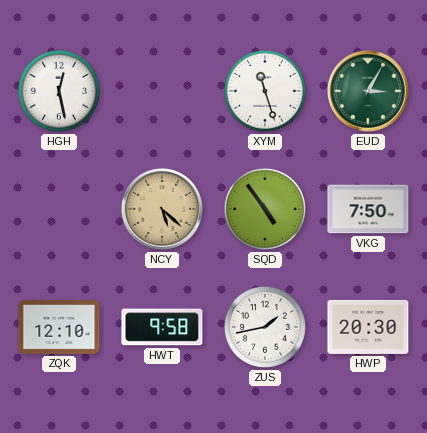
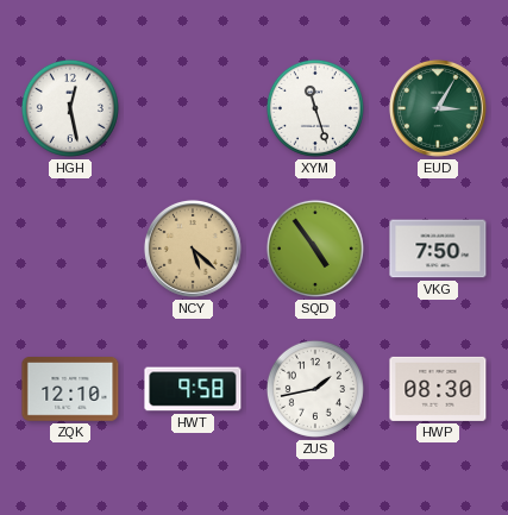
HWP: 20:30 -> 08:30 (438, 389)
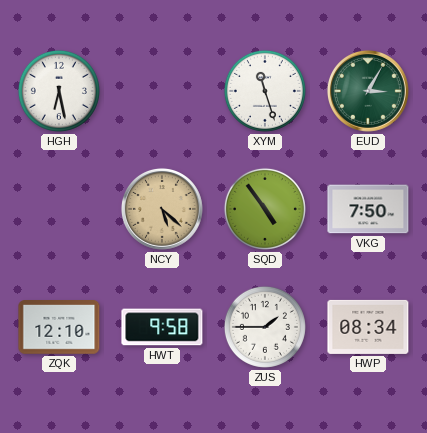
HGH: 12:28 -> 6:28 (59, 91)
ZUS: 1:43 -> 1:45 (265, 327)
HWP: 08:30 -> 08:34 (368, 327)
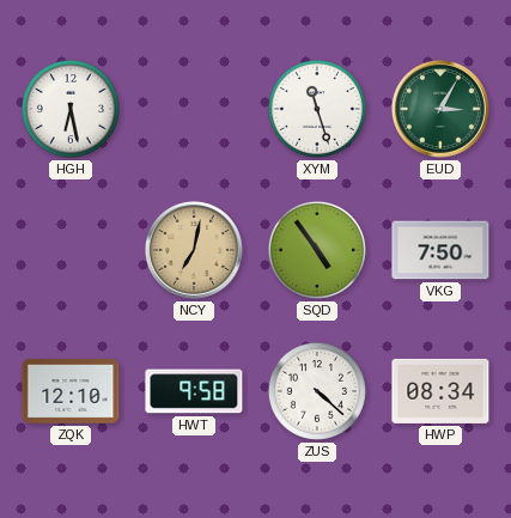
NCY: 5:22 -> 7:02 (194, 250)
ZUS: 1:45 -> 4:22 (317, 391)
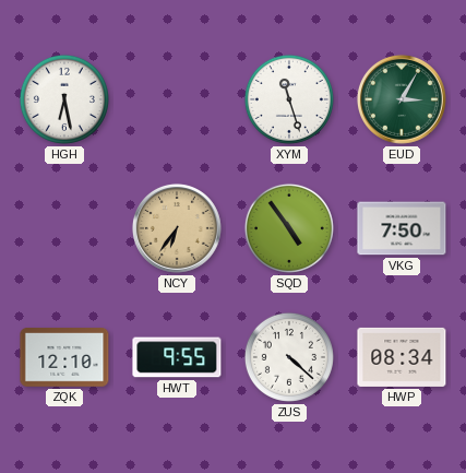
NCY: 7:02 -> 6:36 (177, 228)
HWT: 9:58 -> 9:55 (177, 357)
